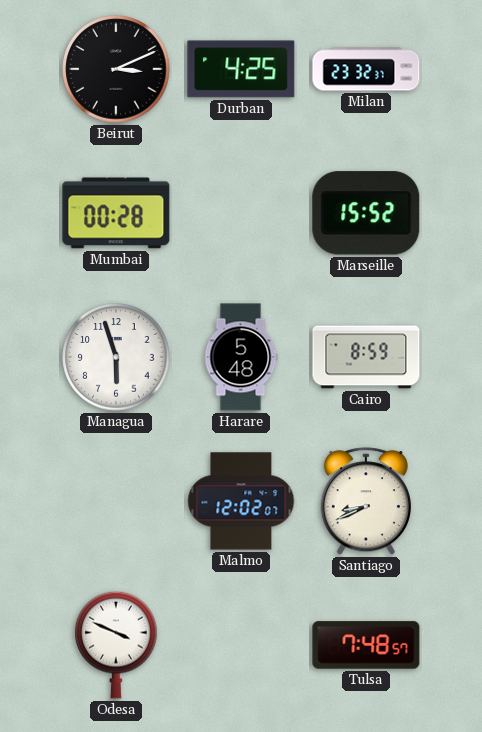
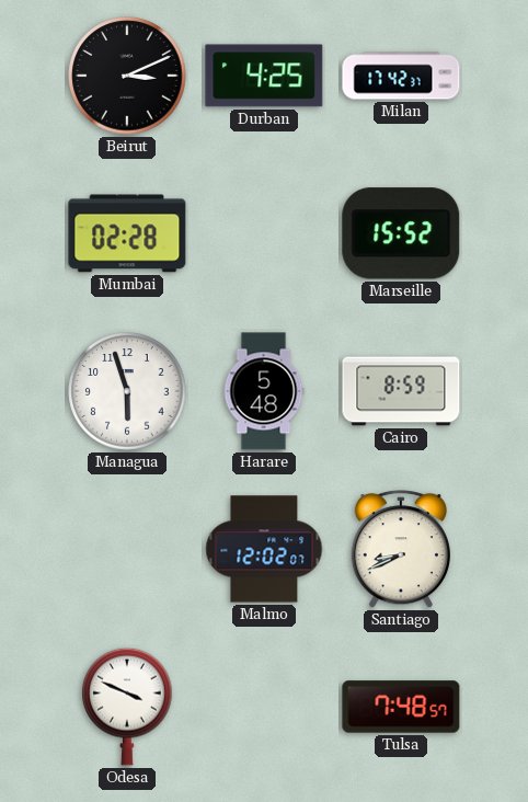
Milan: 23:32 -> 17:42 (401, 76)
Mumbai: 00:28 -> 02:28 (127, 233)
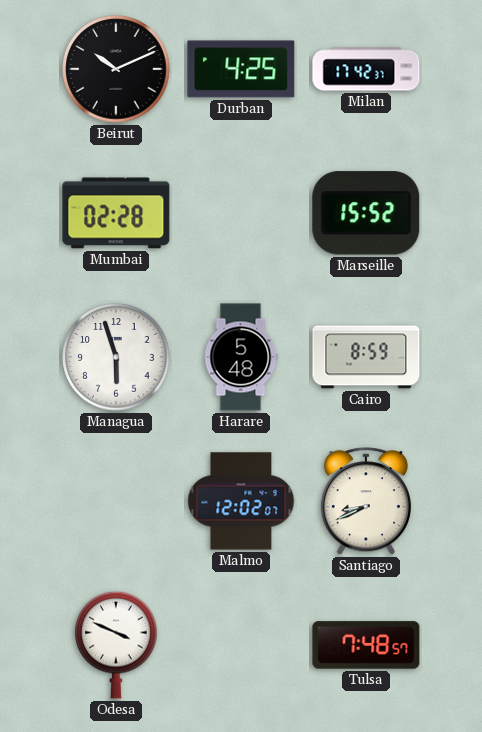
Beirut: 3:11 -> 10:11 (116, 69)
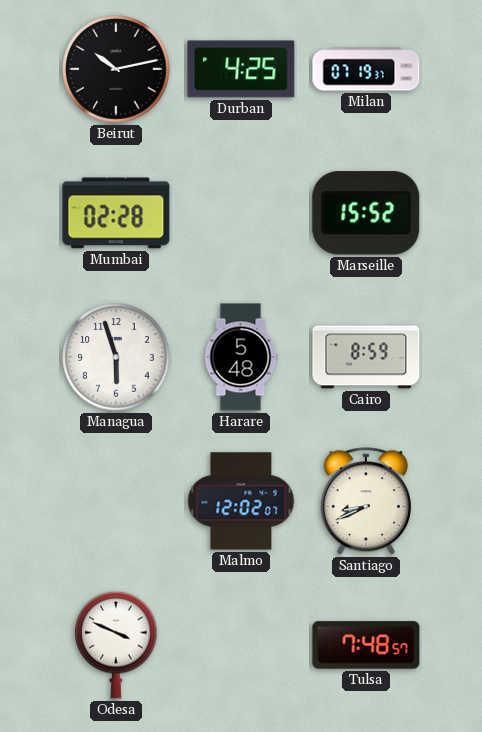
Beirut: 10:11 -> 10:13 (116, 69)
Milan: 17:42 -> 07:19 (366, 69)
